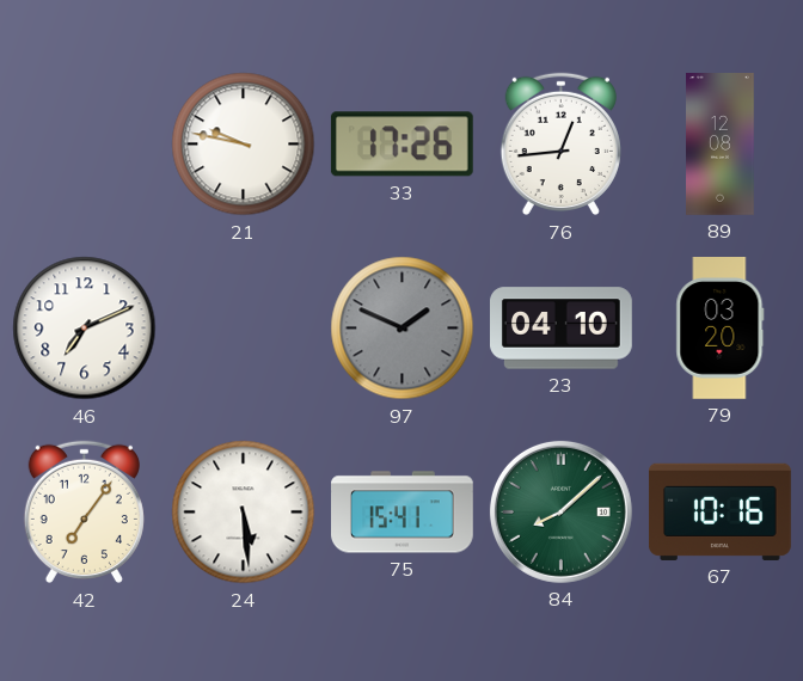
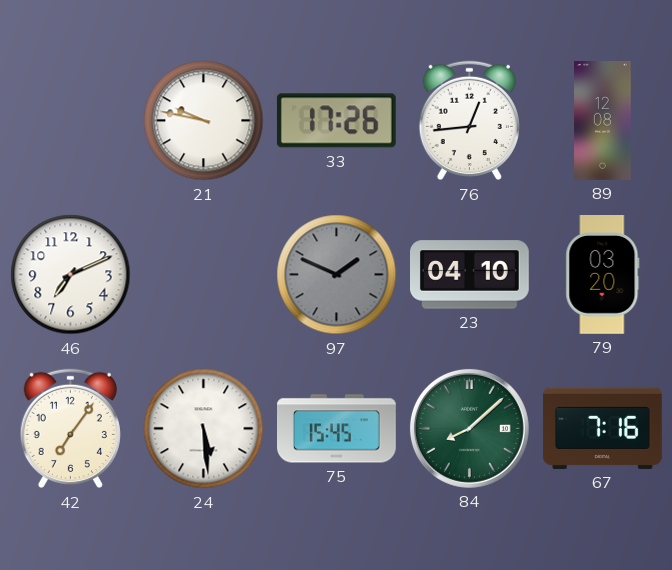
75: 15:41 -> 15:45 (337, 429)
67: 10:16 -> 7:16 (603, 428)
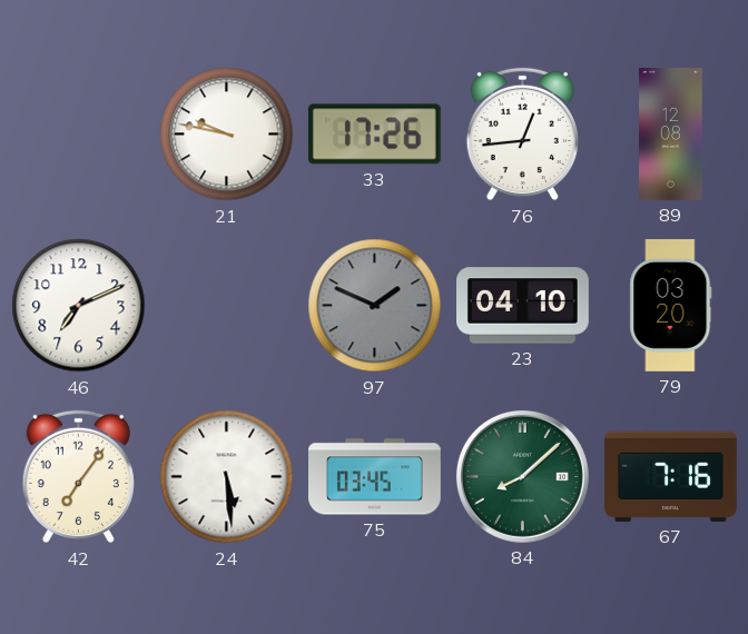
75: 15:45 -> 03:45 (375, 477)
